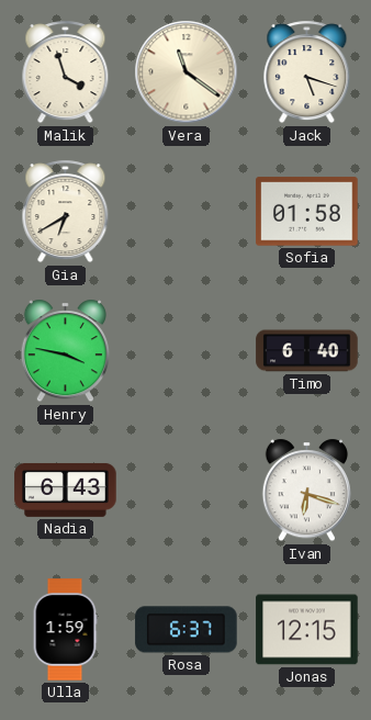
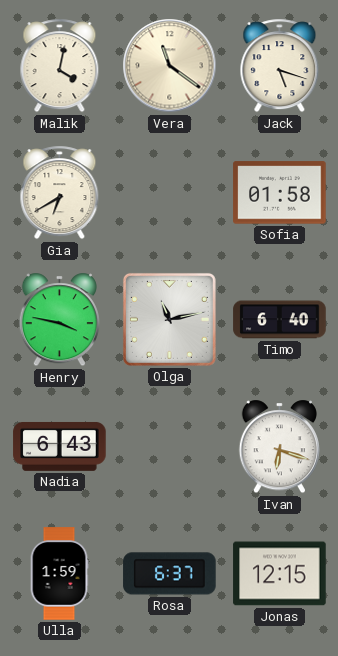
Malik: 3:57 -> 4:02 (60, 66)
Olga: none -> 11:13 (169, 319)
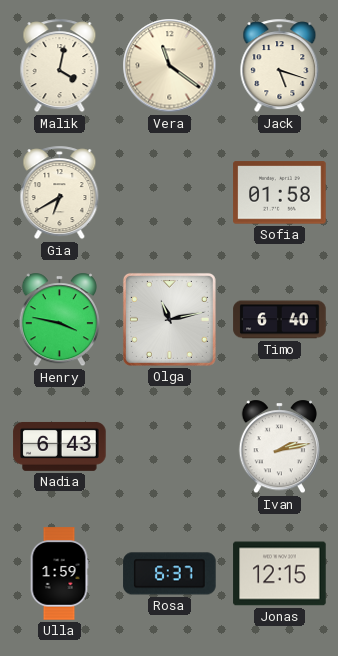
Ivan: 6:18 -> 2:13 (279, 447)
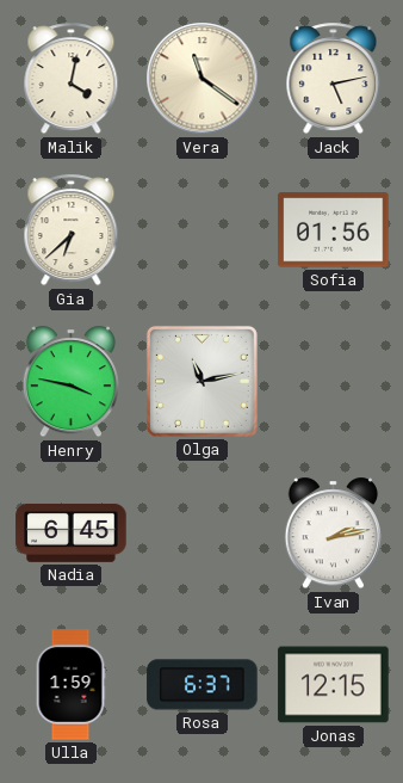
Jack: 5:18 -> 5:13 (334, 79)
Gia: 6:40 -> 6:38 (72, 230)
Sofia: 01:58 -> 01:56 (334, 230)
Timo: 6:40 -> none (280, 320)
Nadia: 6:43 -> 6:45 (72, 532)
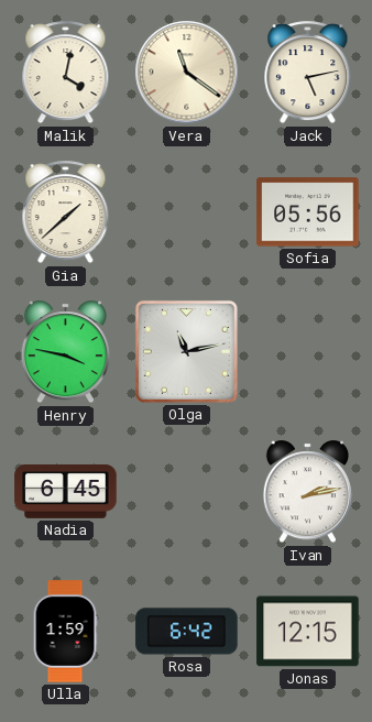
Gia: 6:38 -> 1:38 (66, 212)
Sofia: 01:56 -> 05:56 (308, 212)
Rosa: 6:37 -> 6:42 (187, 632)
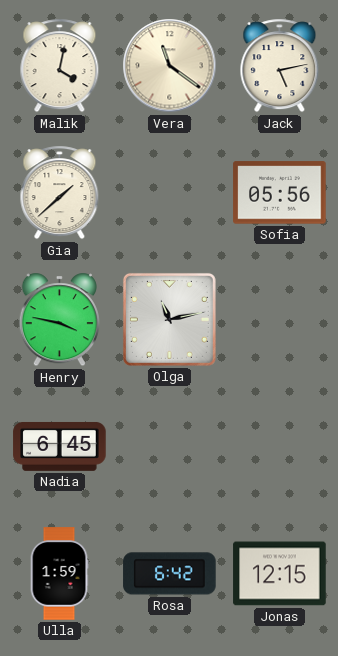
Ivan: 2:13 -> none (307, 492)
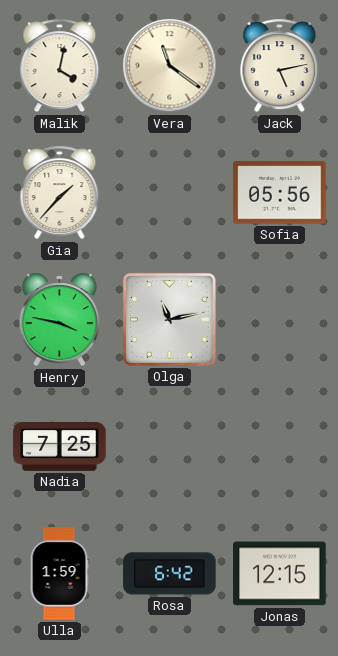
Gia: 1:38 -> 1:37 (60, 193)
Nadia: 6:45 -> 7:25 (60, 446)
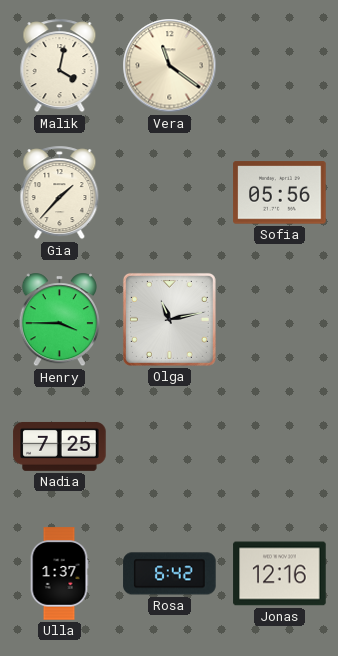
Jack: 5:13 -> none (280, 66)
Henry: 3:47 -> 3:45 (59, 320)
Ulla: 1:59 -> 1:37 (59, 574)
Jonas: 12:15 -> 12:16 (280, 574)
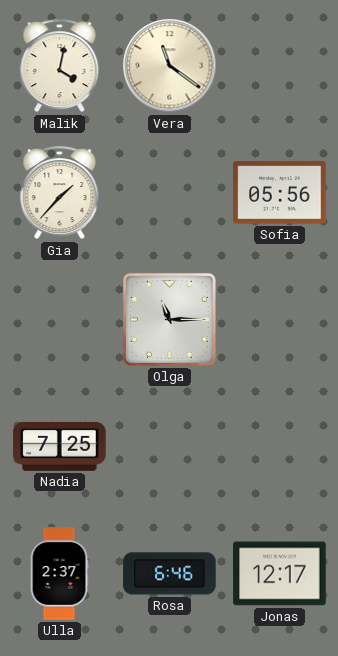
Henry: 3:45 -> none (59, 320)
Olga: 11:13 -> 11:15 (169, 319)
Ulla: 1:37 -> 2:37 (59, 574)
Rosa: 6:42 -> 6:46 (170, 574)
Jonas: 12:16 -> 12:17 (280, 574)
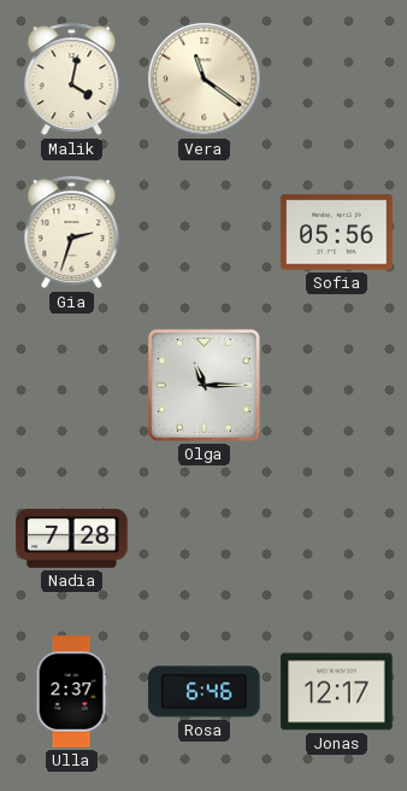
Gia: 1:37 -> 2:33 (72, 233)
Nadia: 7:25 -> 7:28 (72, 538)
